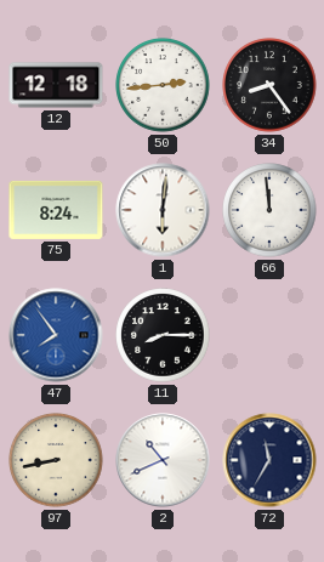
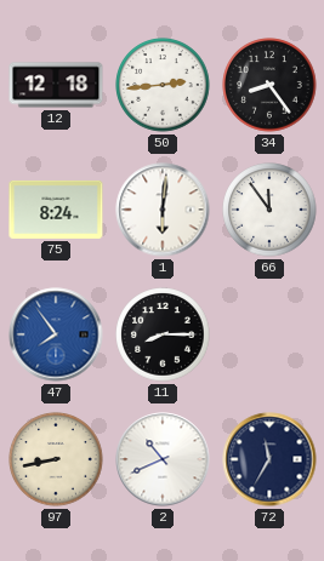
66: 11:59 -> 11:54 (269, 210)
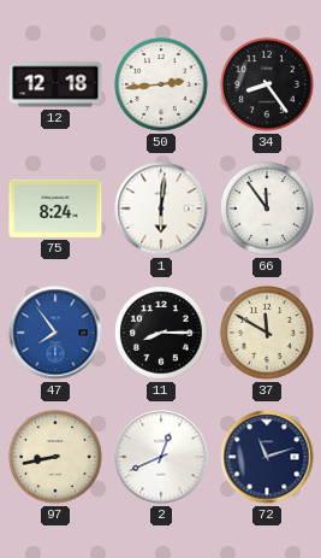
37: none -> 11:50 (267, 333)
2: 10:41 -> 12:41 (161, 457)
72: 11:35 -> 11:12 (267, 457)
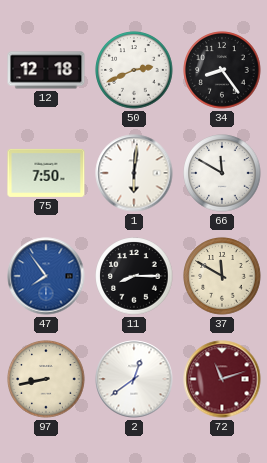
50: 2:44 -> 2:41 (134, 70)
75: 8:24 -> 7:50 (46, 173)
66: 11:54 -> 11:50 (222, 173)
2: 12:41 -> 12:39 (134, 379)
72 dial: navy -> burgundy (222, 379)
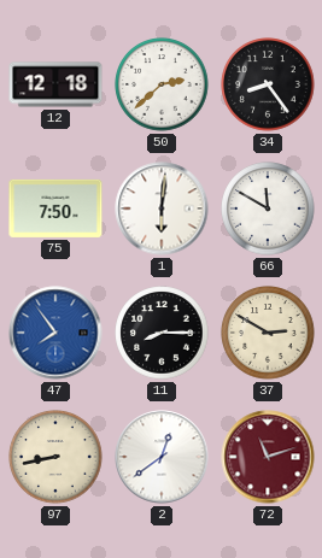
50: 2:41 -> 2:38 (162, 84)
37: 11:50 -> 2:50 (268, 333)
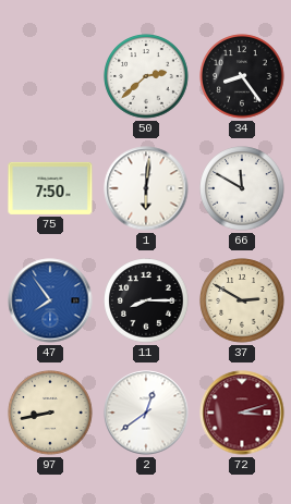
12: 12:18 -> none (55, 84)
72: 11:12 -> 3:12 (242, 413)
